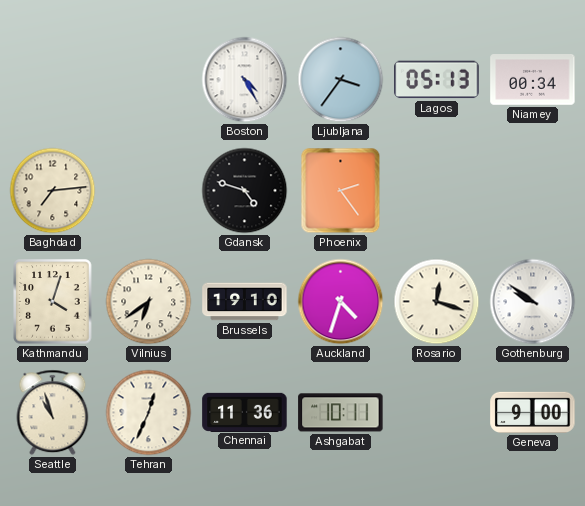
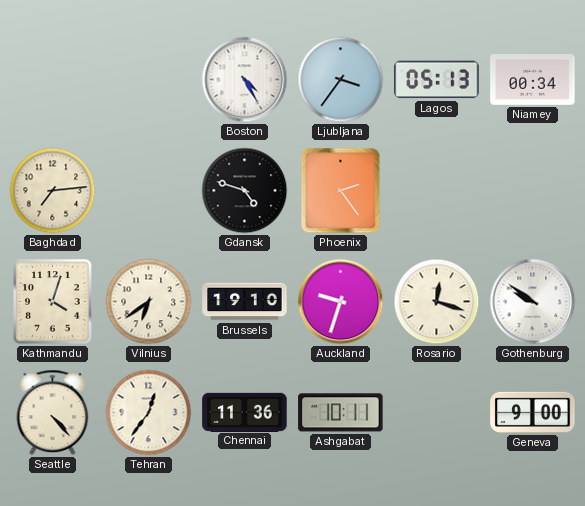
Auckland: 4:33 -> 9:33 (341, 302)
Seattle: 10:57 -> 4:23 (53, 413)
Tehran: 12:34 -> 12:36 (149, 413)
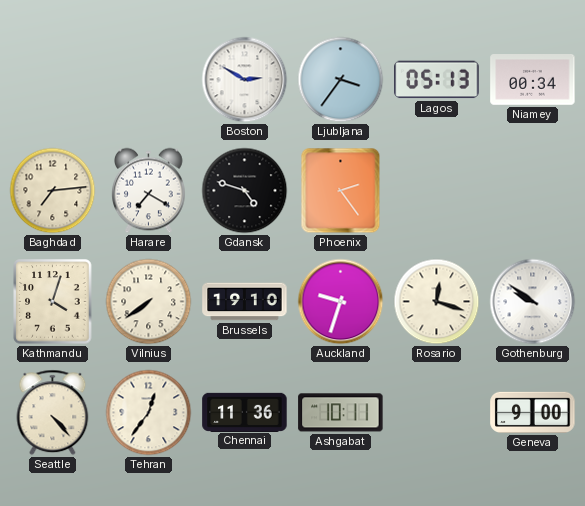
Boston: 4:25 -> 2:50 (245, 80)
Harare: none -> 7:20 (149, 191)
Vilnius: 6:39 -> 7:39 (149, 302)
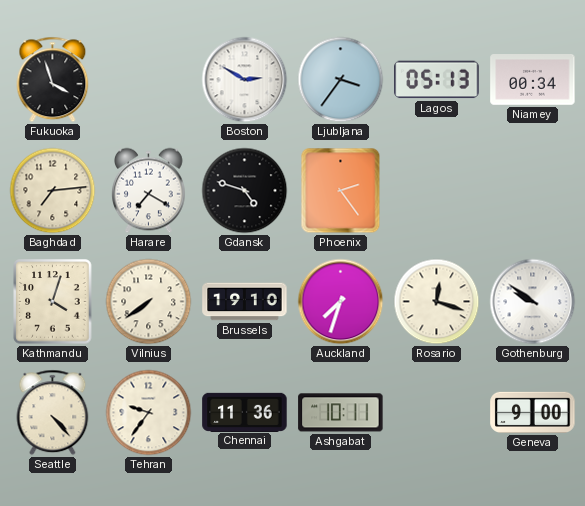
Fukuoka: none -> 3:57 (53, 80)
Auckland: 9:33 -> 7:33 (341, 302)
Tehran: 12:36 -> 9:36 (149, 413)
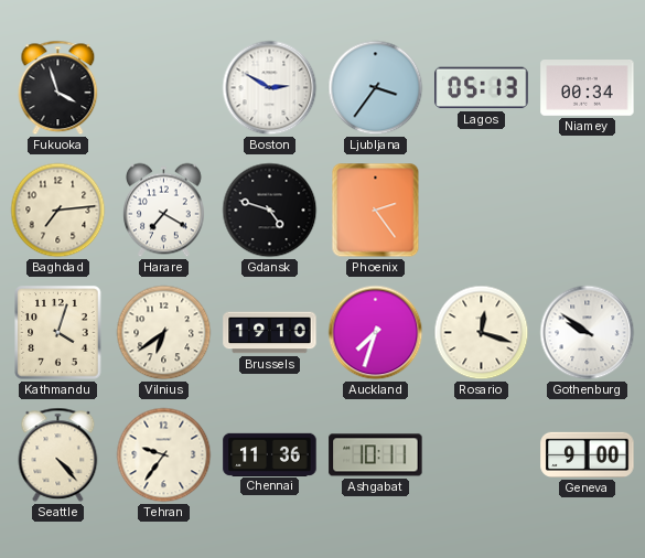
Vilnius: 7:39 -> 6:39 (164, 333)
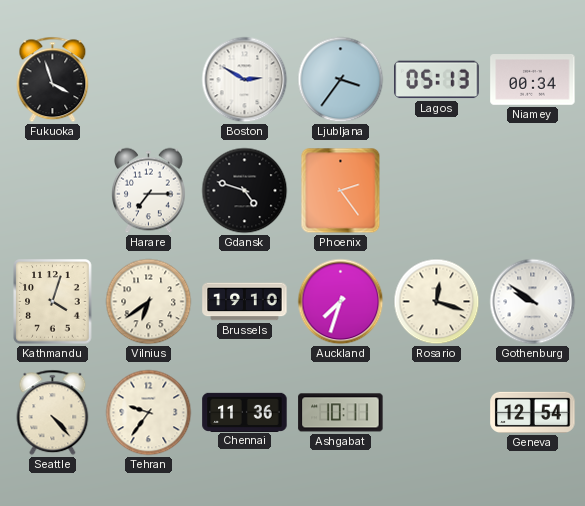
Baghdad: 7:14 -> none (58, 211)
Harare: 7:20 -> 7:15 (149, 191)
Geneva: 9:00 -> 12:54 (533, 412)
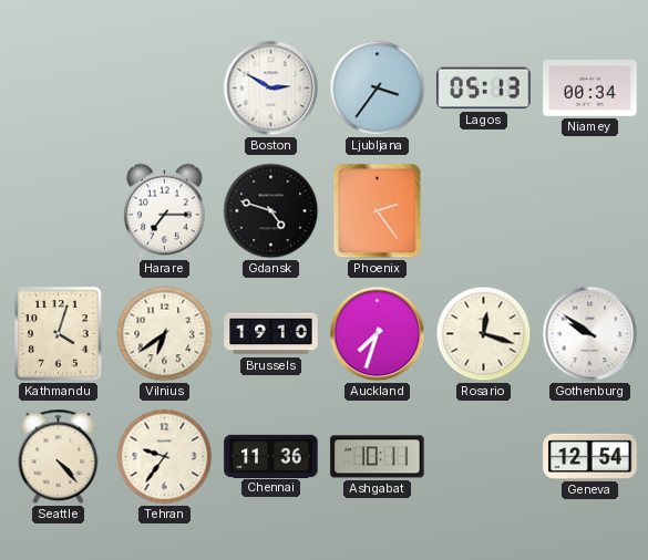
Fukuoka: 3:57 -> none (53, 80)
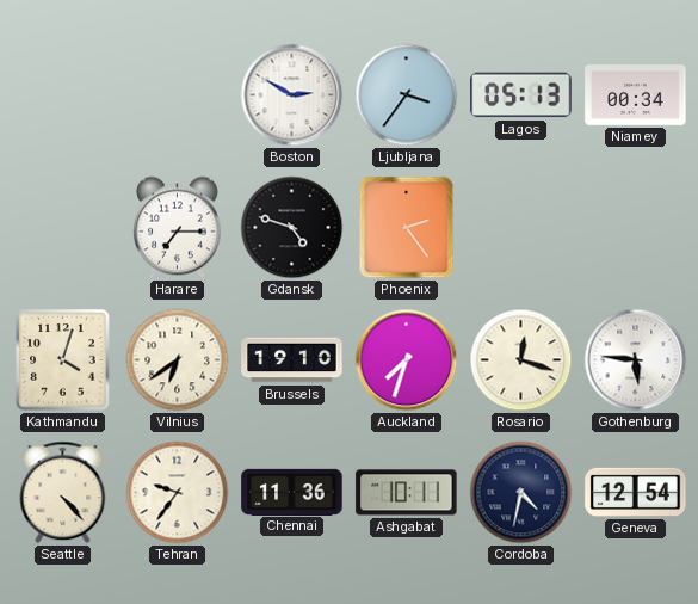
Gothenburg: 9:51 -> 5:46 (636, 360)
Cordoba: none -> 4:32 (521, 493)
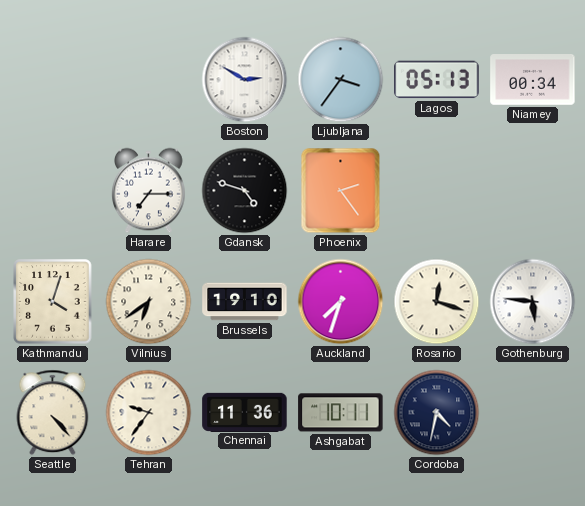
Geneva: 12:54 -> none (636, 492)
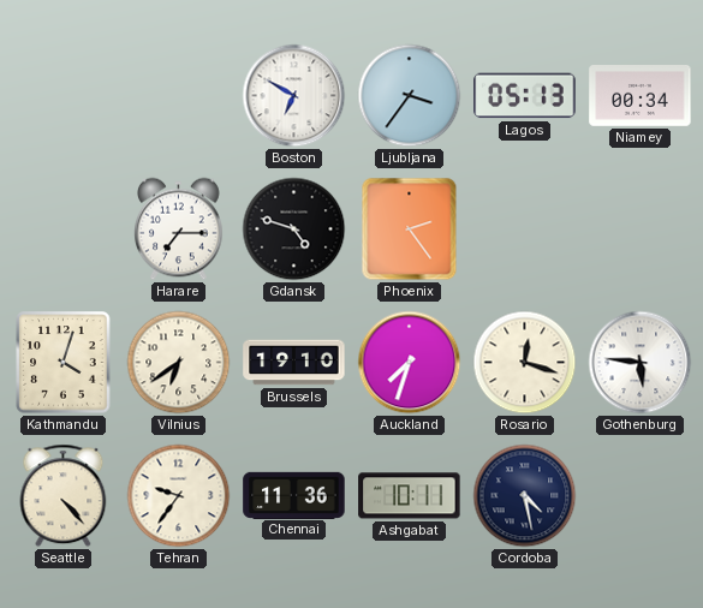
Boston: 2:50 -> 6:50 (294, 96)
Cordoba: 4:32 -> 4:28 (525, 496)
